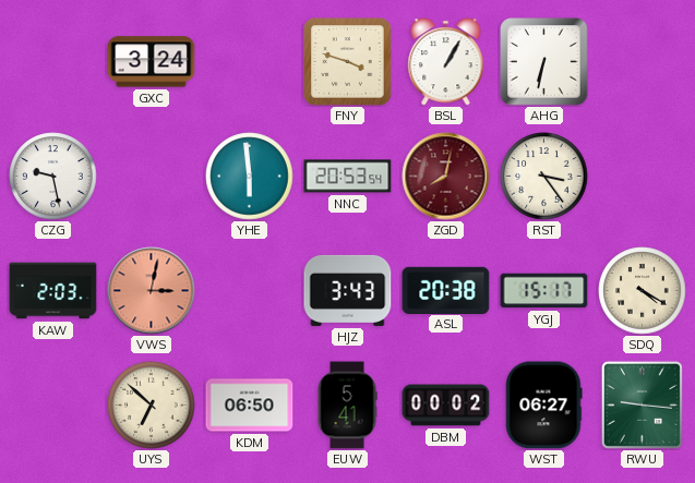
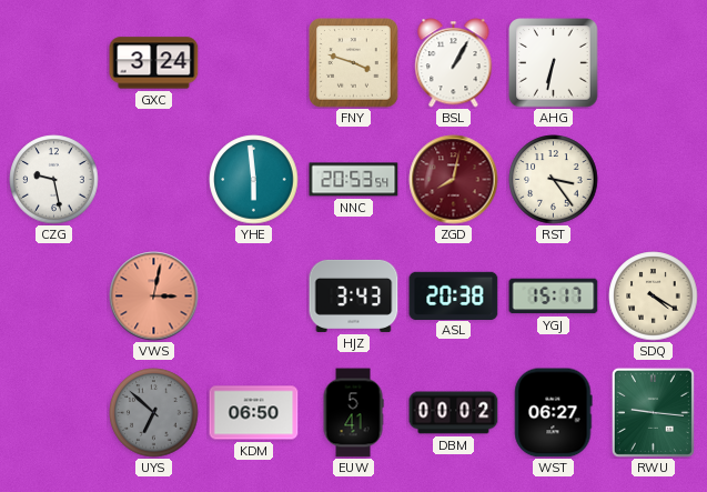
KAW: 2:03 -> none (53, 291)
UYS dial: cream -> grey (154, 413)
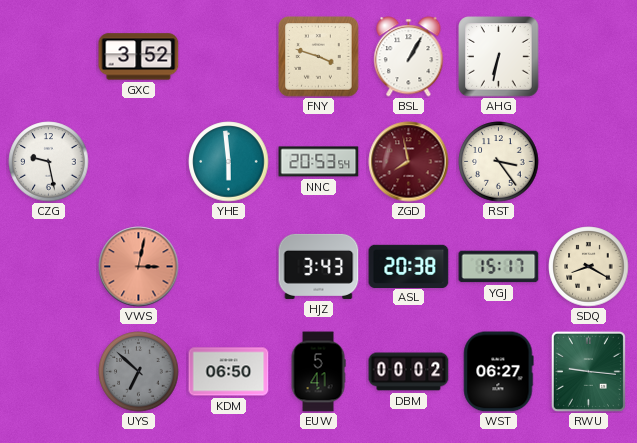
GXC: 3:24 -> 3:52 (139, 57)
ZGD: 8:02 -> 7:58 (409, 162)
SDQ: 4:20 -> 8:20 (589, 267)
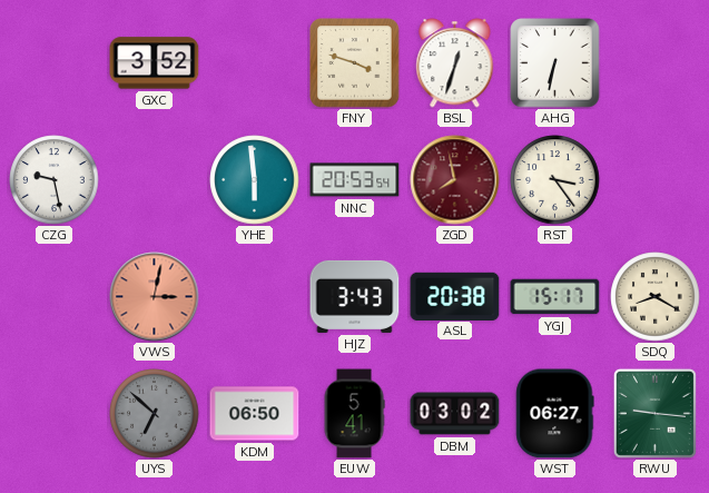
BSL: 1:05 -> 12:33 (455, 63)
DBM: 00:02 -> 03:02 (455, 414)
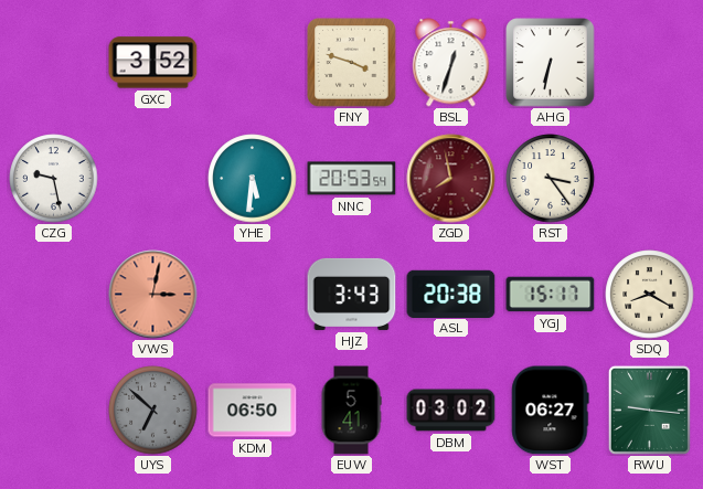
YHE: 5:59 -> 5:31 (253, 179)
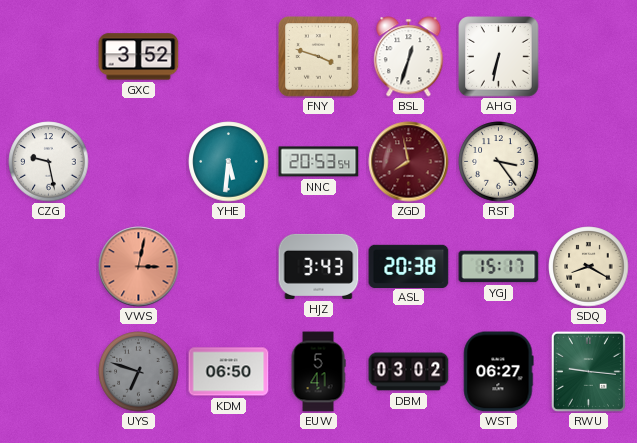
UYS: 6:52 -> 6:48 (139, 372)
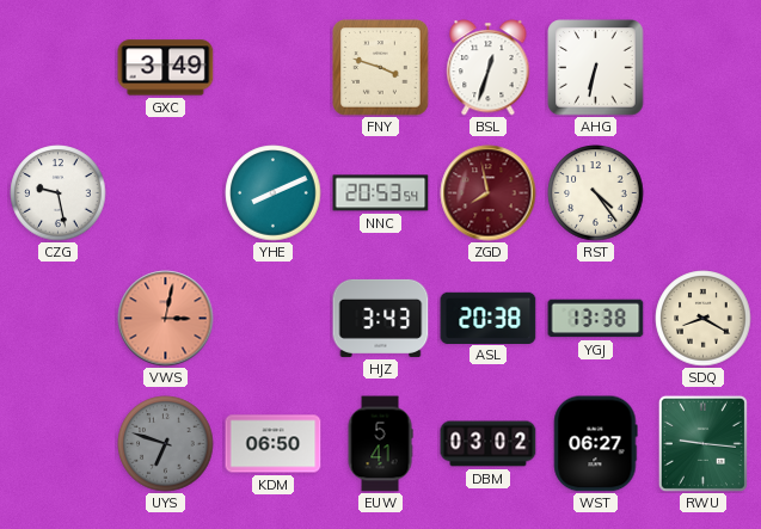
GXC: 3:52 -> 3:49 (166, 68)
YHE: 5:31 -> 8:11 (274, 193)
RST: 3:24 -> 4:24 (596, 193)
YGJ: 15:17 -> 13:38 (596, 319)
